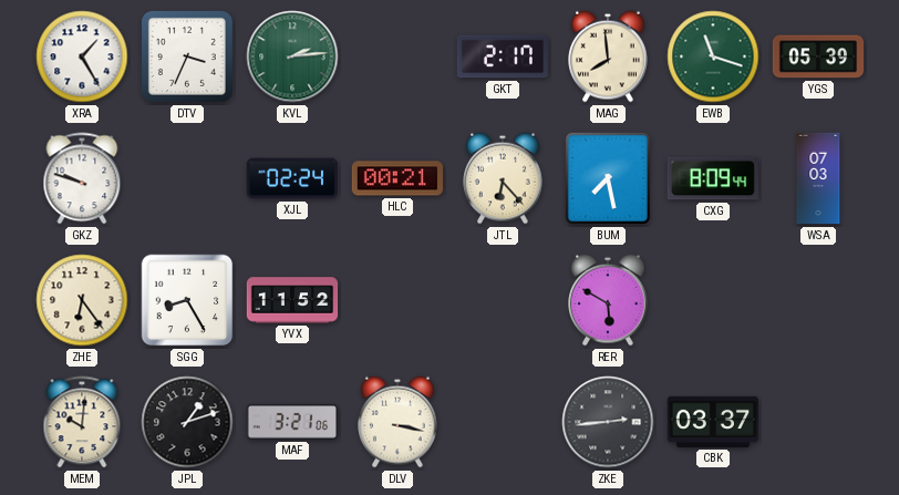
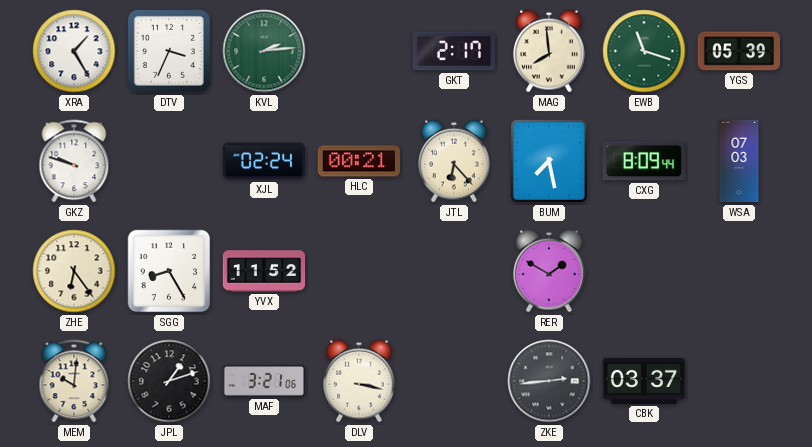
RER: 5:50 -> 1:50 (550, 271)
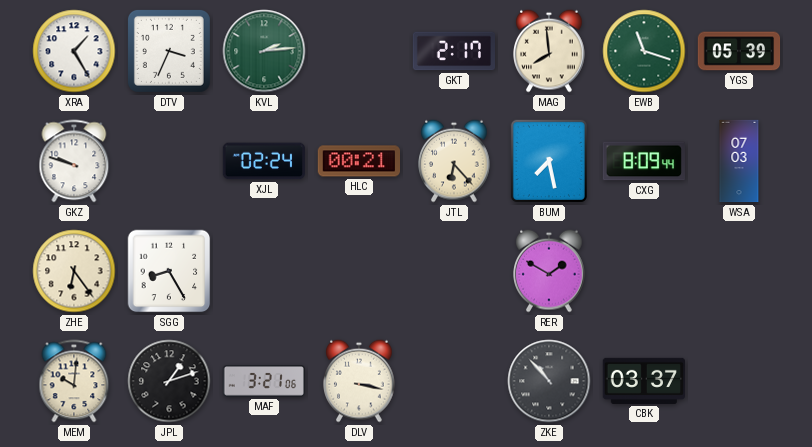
YVX: 11:52 -> none (264, 271)
ZKE: 2:44 -> 10:53 (549, 381)
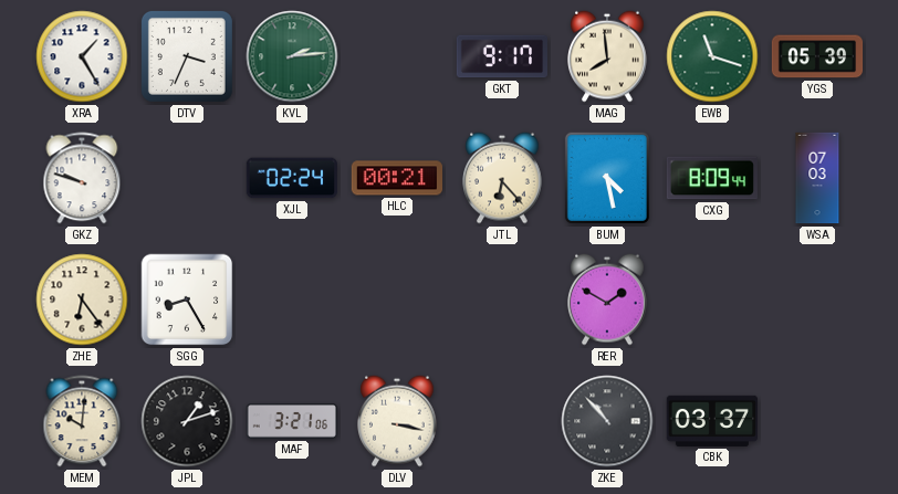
GKT: 2:17 -> 9:17 (501, 56)
BUM: 7:28 -> 4:28 (607, 178)
